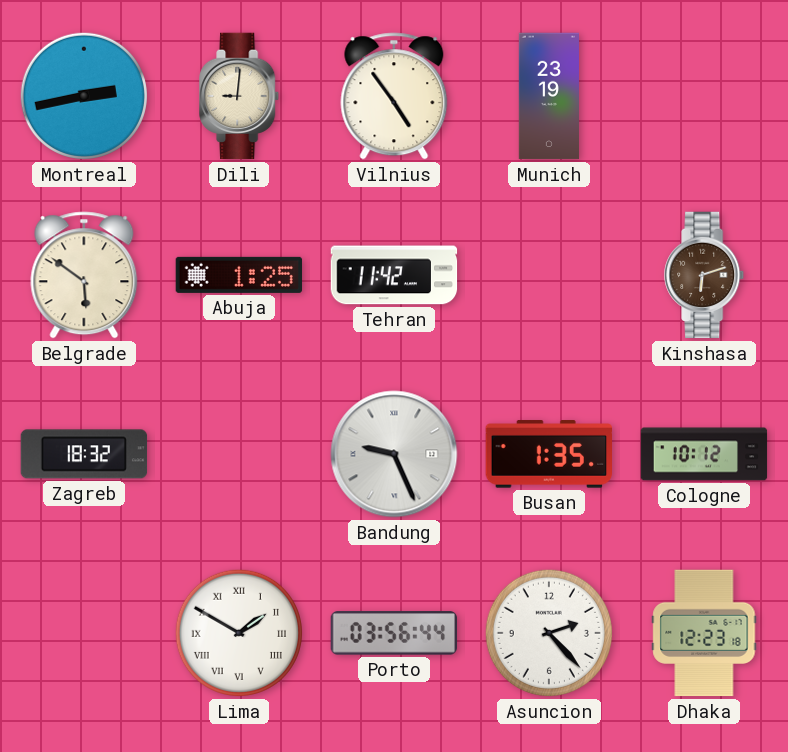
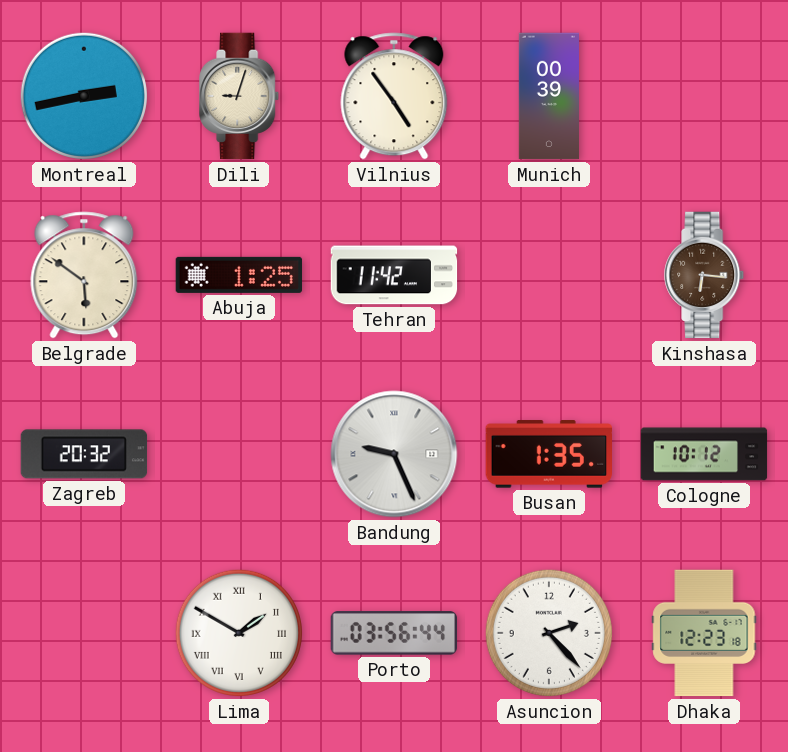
Dili: 9:01 -> 9:03 (240, 96)
Munich: 23:19 -> 00:39 (549, 96)
Kinshasa: 6:12 -> 6:16 (705, 275)
Zagreb: 18:32 -> 20:32 (84, 454)
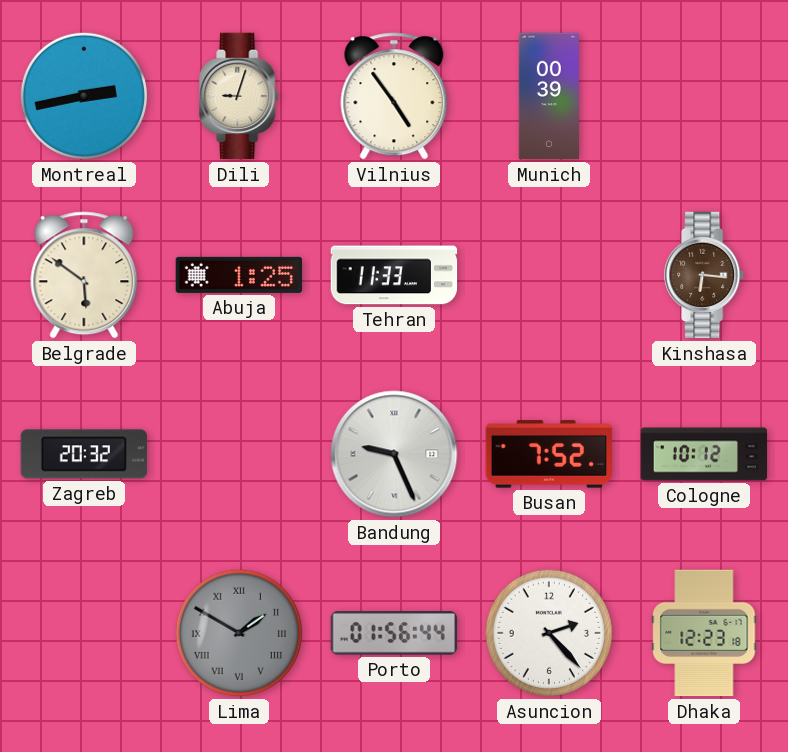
Tehran: 11:42 -> 11:33 (394, 275)
Busan: 1:35 -> 7:52 (548, 454)
Lima dial: white -> grey (239, 633)
Porto: 03:56 -> 01:56 (394, 633)
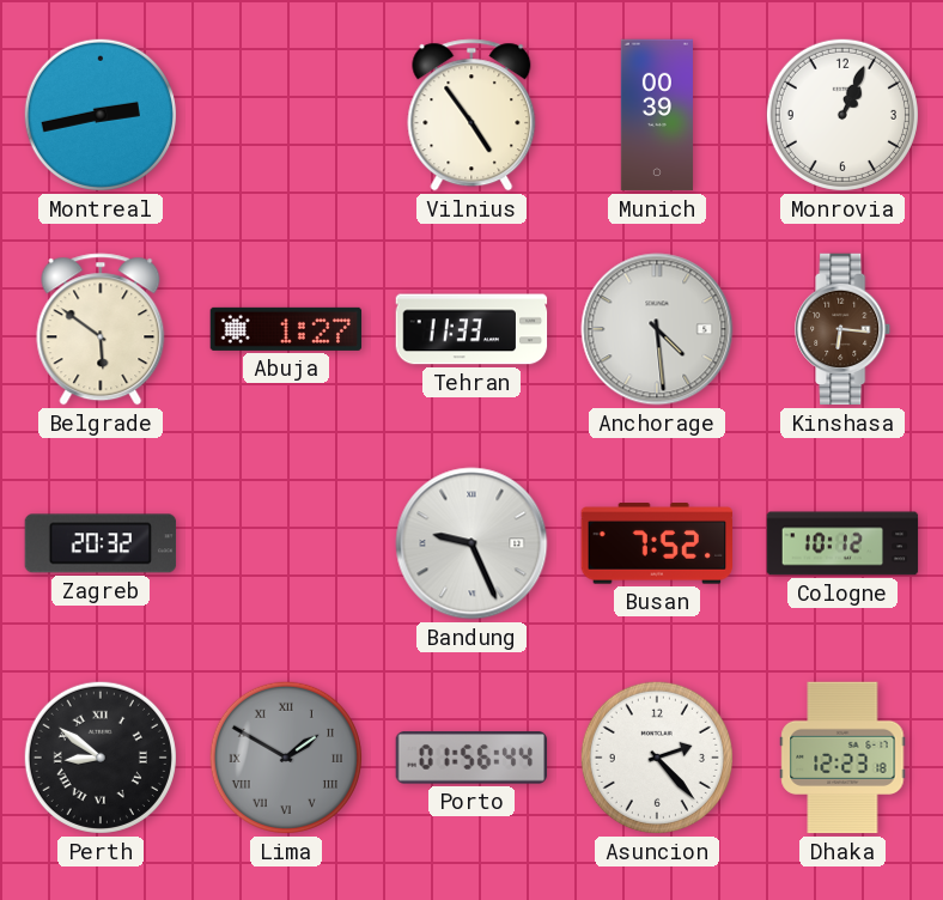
Dili: 9:03 -> none (240, 96)
Monrovia: none -> 1:04 (842, 115)
Abuja: 1:25 -> 1:27 (286, 329)
Anchorage: none -> 4:29 (657, 329)
Perth: none -> 8:51 (101, 758)
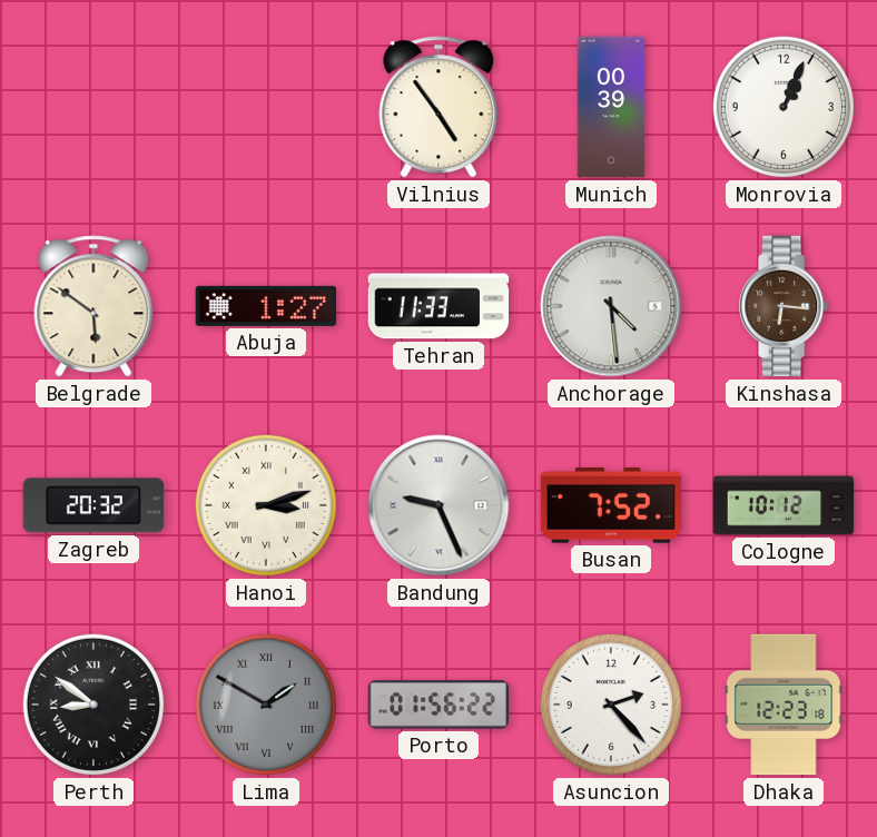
Montreal: 2:43 -> none (101, 115)
Hanoi: none -> 3:12 (266, 505)
Porto: 01:56:44 -> 01:56:22 (438, 705)
